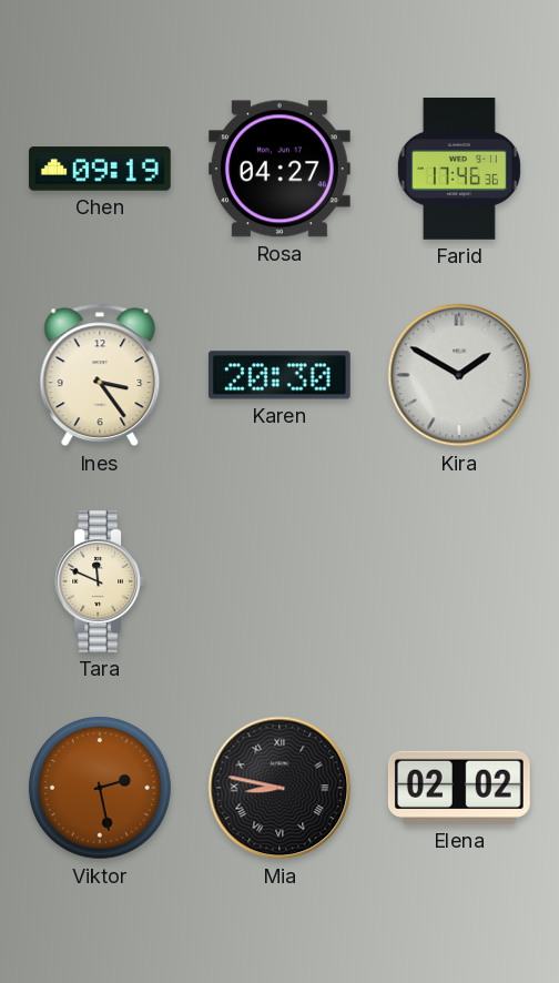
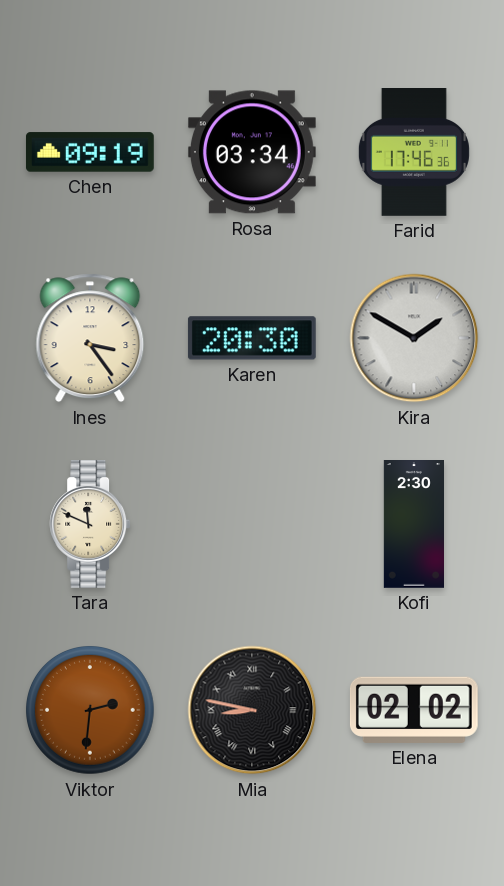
Rosa: 04:27 -> 03:34 (252, 152)
Kofi: none -> 2:30 (413, 525)
Viktor: 2:28 -> 2:31 (91, 711)
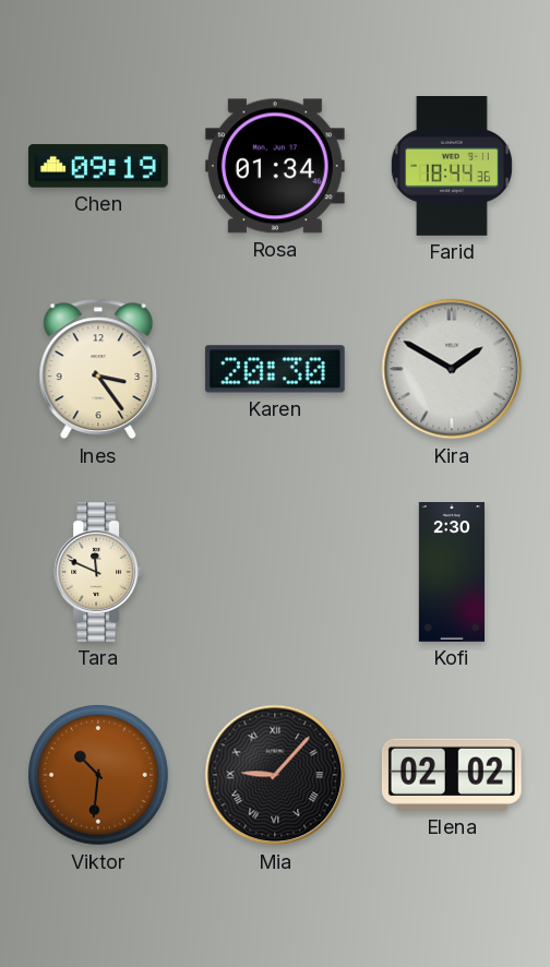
Rosa: 03:34 -> 01:34 (275, 166)
Farid: 17:46 -> 18:44 (452, 167)
Viktor: 2:31 -> 10:31 (99, 776)
Mia: 8:47 -> 9:07 (275, 775)
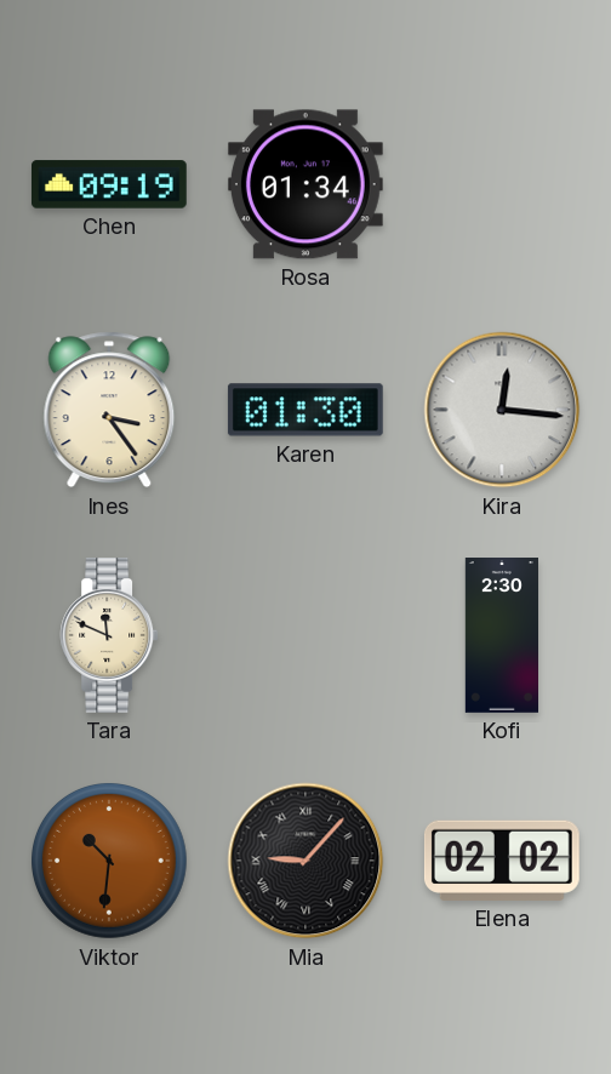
Farid: 18:44 -> none (452, 167)
Karen: 20:30 -> 01:30 (305, 410)
Kira: 1:50 -> 12:16 (502, 410)
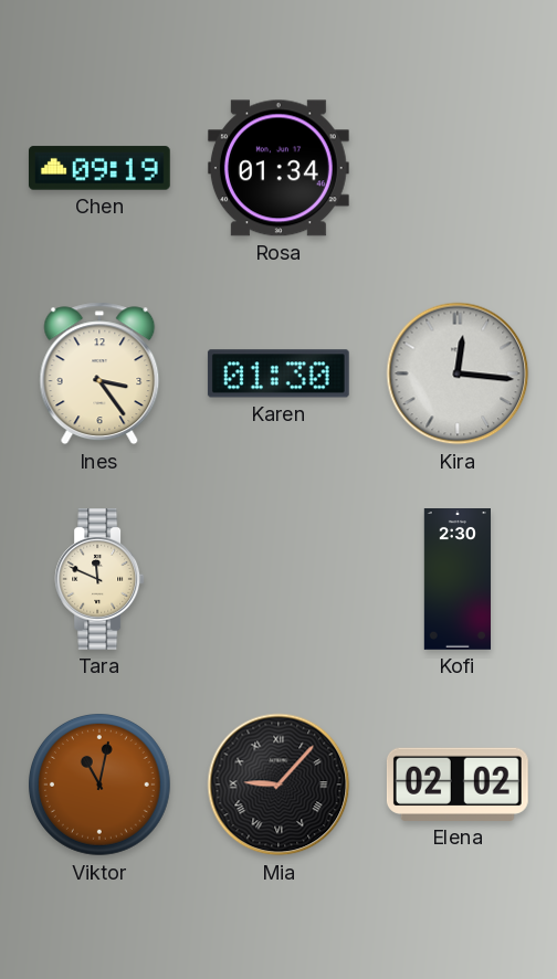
Viktor: 10:31 -> 11:02 (101, 786)
